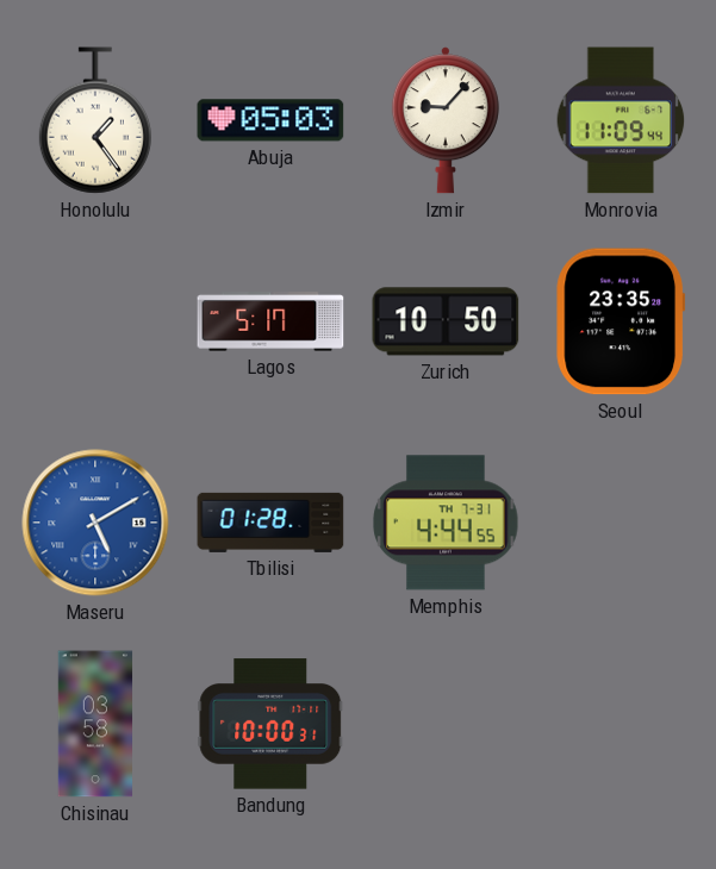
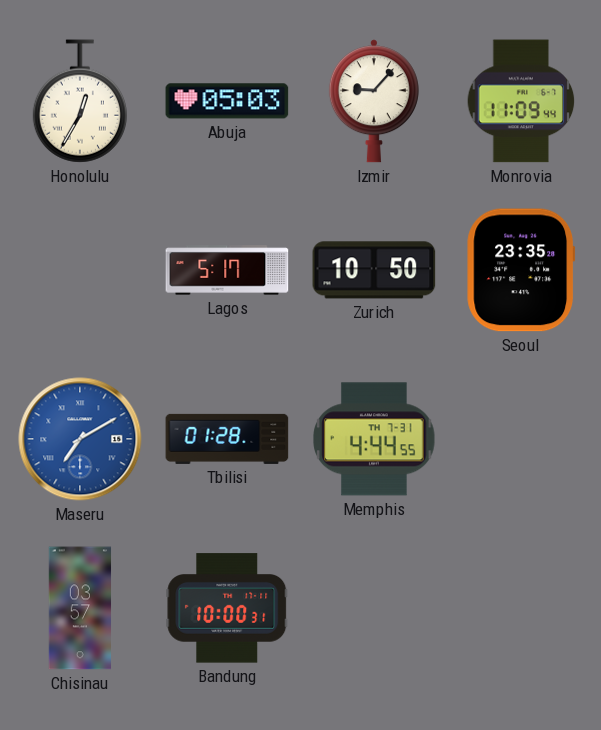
Honolulu: 1:24 -> 12:35 (80, 101)
Maseru: 5:10 -> 7:10 (80, 439)
Chisinau: 03:58 -> 03:57 (80, 608)
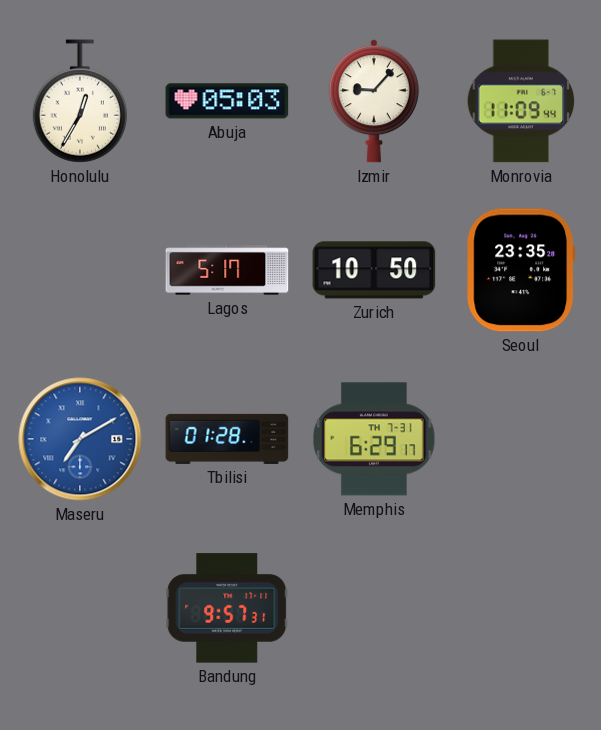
Memphis: 4:44 -> 6:29 (374, 439)
Chisinau: 03:57 -> none (80, 608)
Bandung: 10:00 -> 9:57 (227, 608)
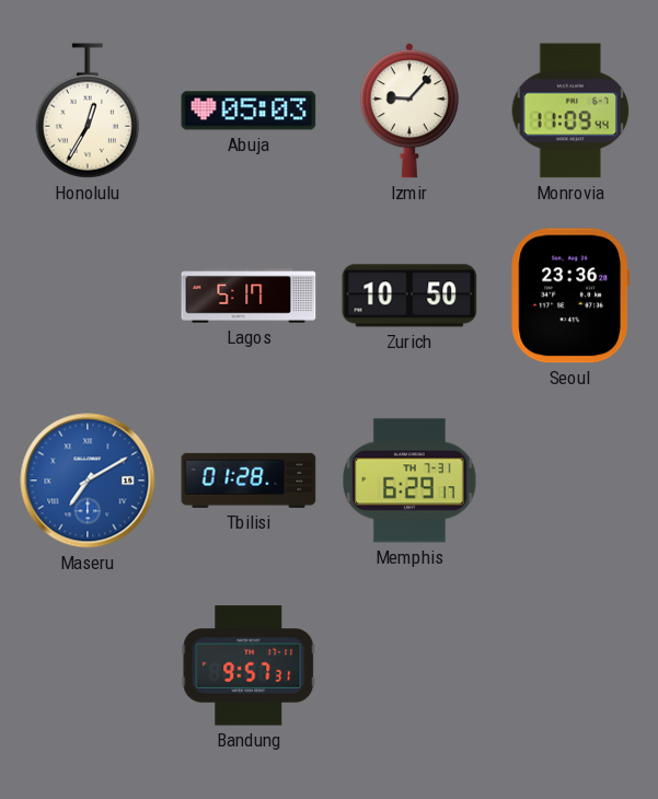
Seoul: 23:35 -> 23:36 (570, 296)
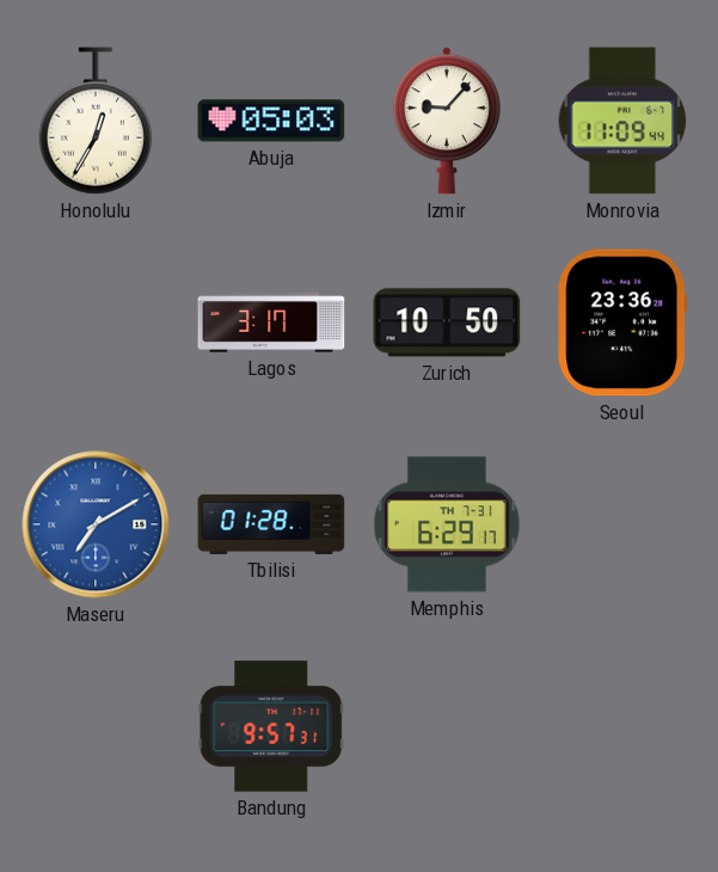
Lagos: 5:17 -> 3:17 (271, 323)
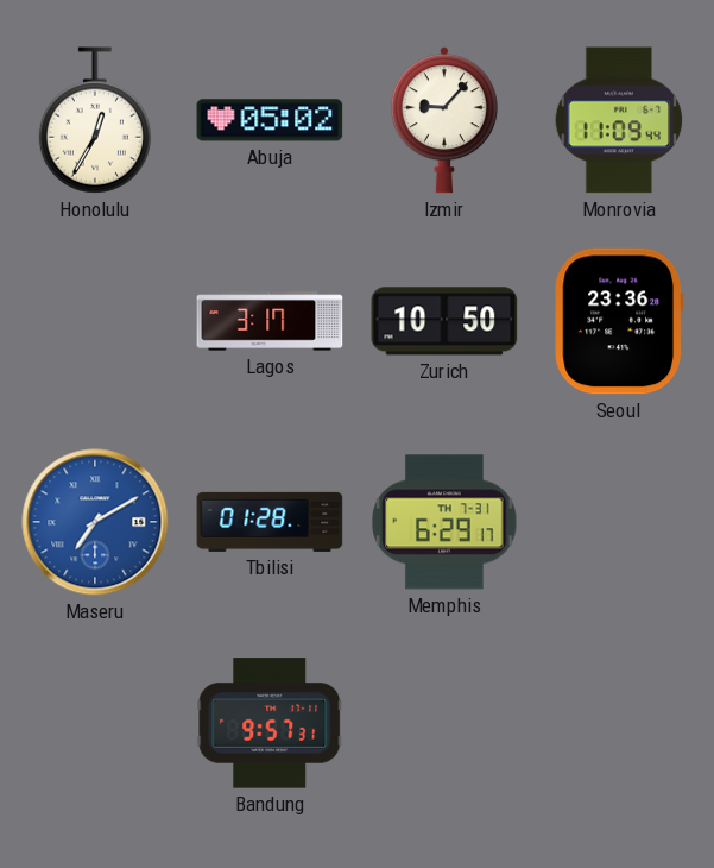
Abuja: 05:03 -> 05:02 (270, 120)
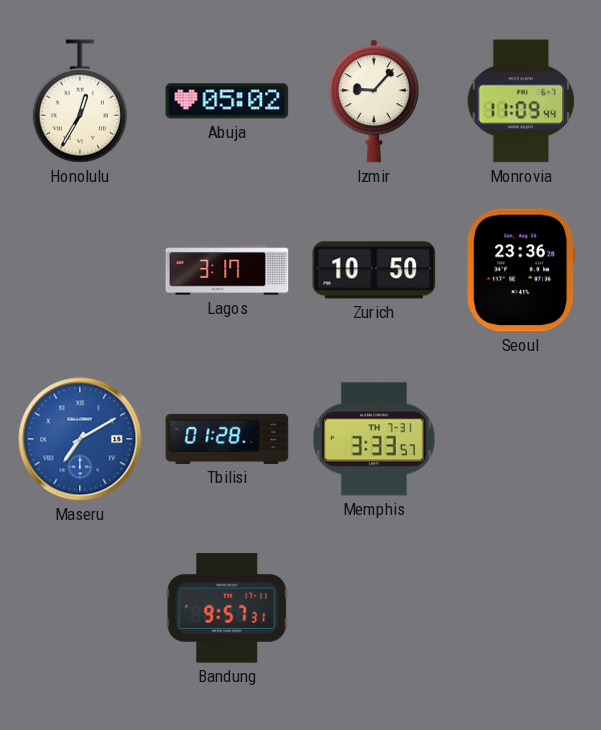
Memphis: 6:29 -> 3:33 (374, 439)
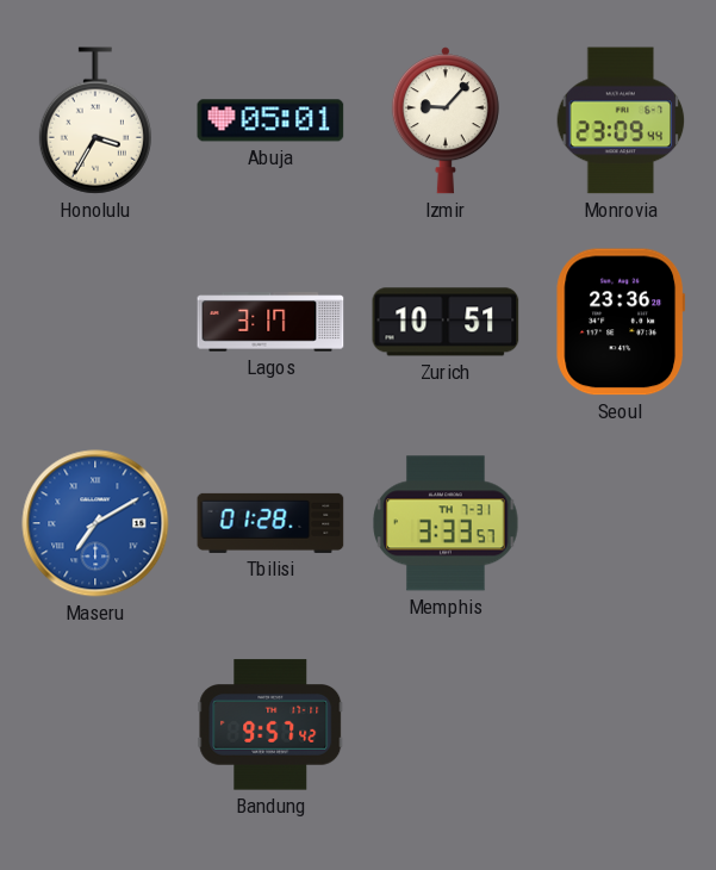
Honolulu: 12:35 -> 3:35 (95, 120)
Abuja: 05:02 -> 05:01 (270, 120)
Monrovia: 11:09 -> 23:09 (621, 120)
Zurich: 10:50 -> 10:51 (446, 322)
Bandung: 9:57:31 -> 9:57:42 (270, 725)
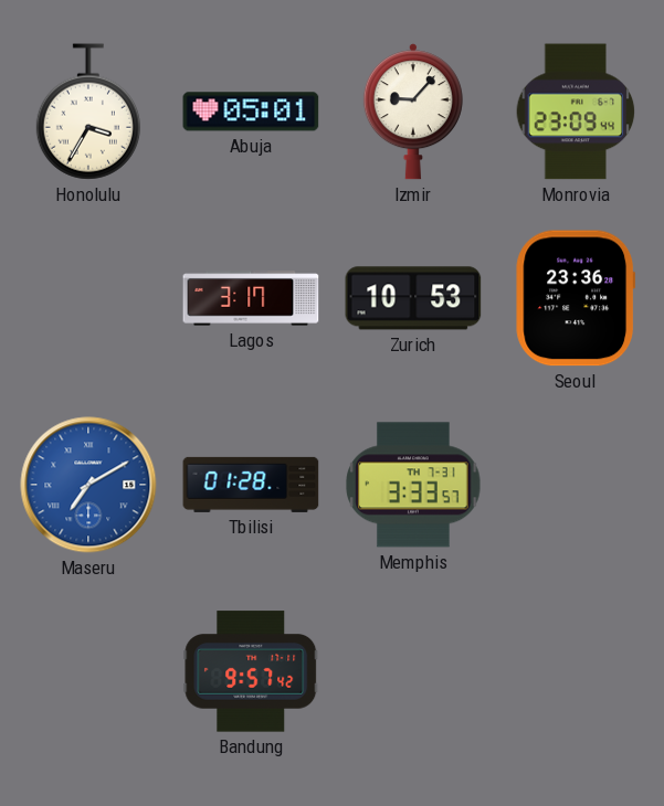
Zurich: 10:51 -> 10:53 (413, 298)
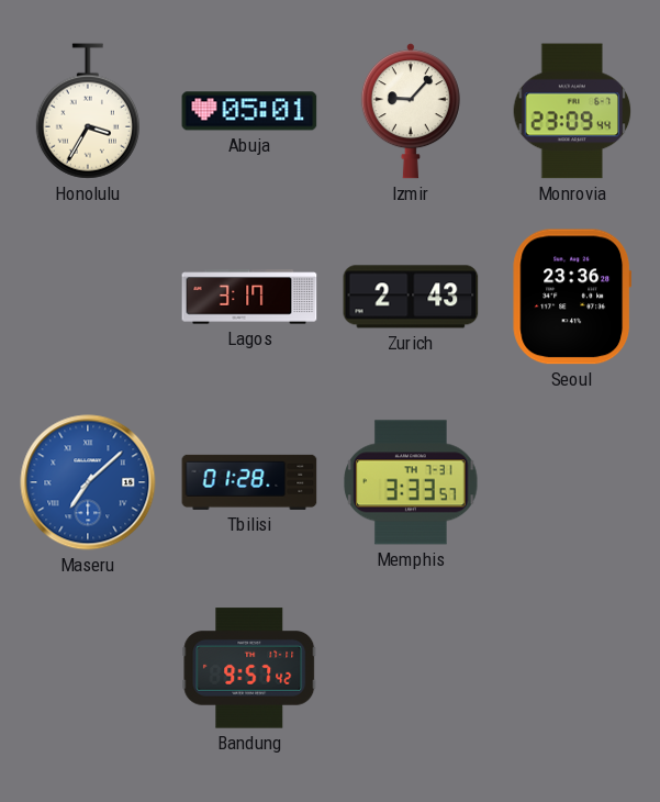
Zurich: 10:53 -> 2:43 (411, 297)
Maseru: 7:10 -> 7:08 (88, 482)
